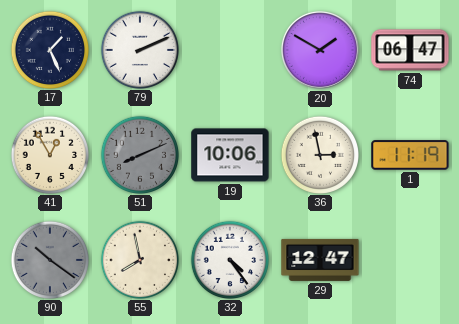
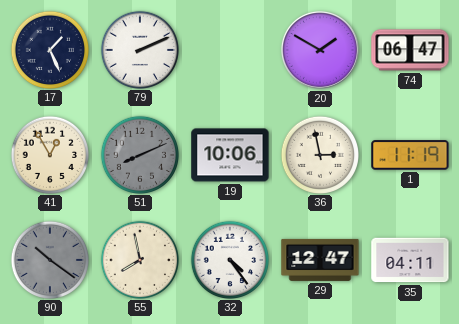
35: none -> 04:11 (410, 260)
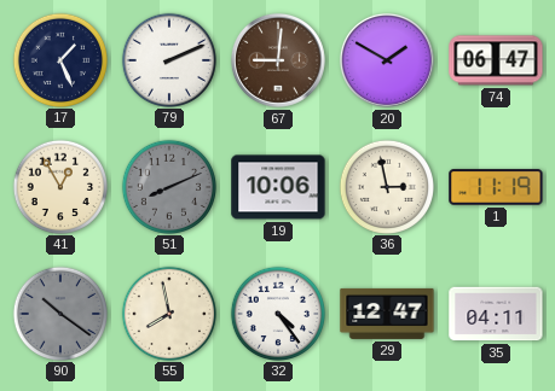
67: none -> 9:01 (278, 60)
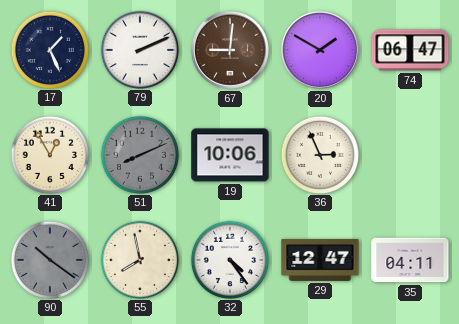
36: 2:58 -> 2:56 (319, 154)
1: 11:19 -> none (496, 187)
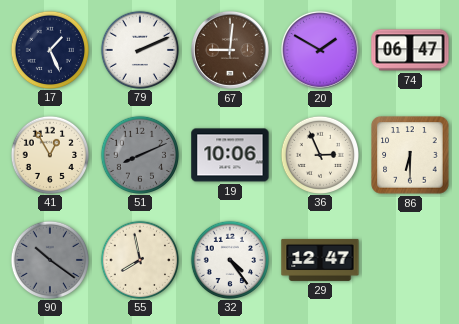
86: none -> 6:30 (410, 155)
35: 04:11 -> none (410, 260)
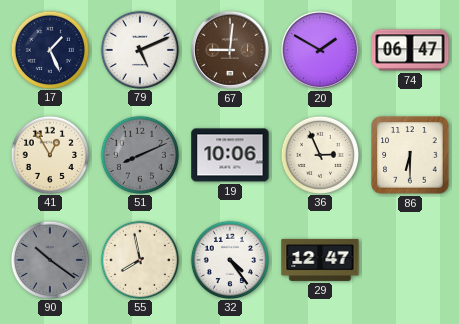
79: 2:11 -> 5:11 (139, 49)
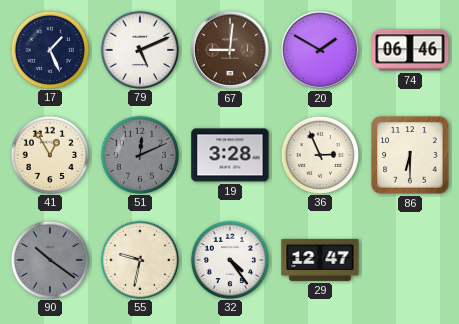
74: 06:47 -> 06:46 (410, 50)
51: 8:11 -> 12:11 (139, 154)
19: 10:06 -> 3:28 (230, 155)
55: 7:58 -> 9:32 (139, 259)
